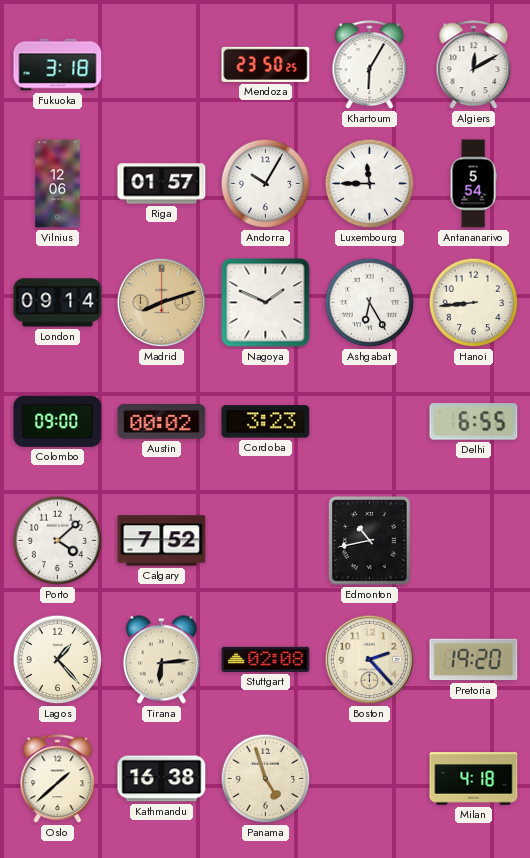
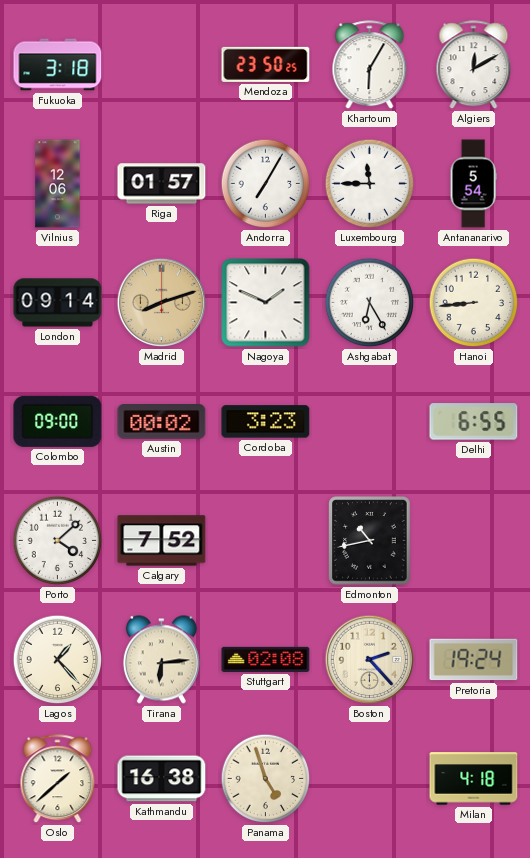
Andorra: 10:05 -> 7:05 (266, 184)
Pretoria: 19:20 -> 19:24 (474, 660)
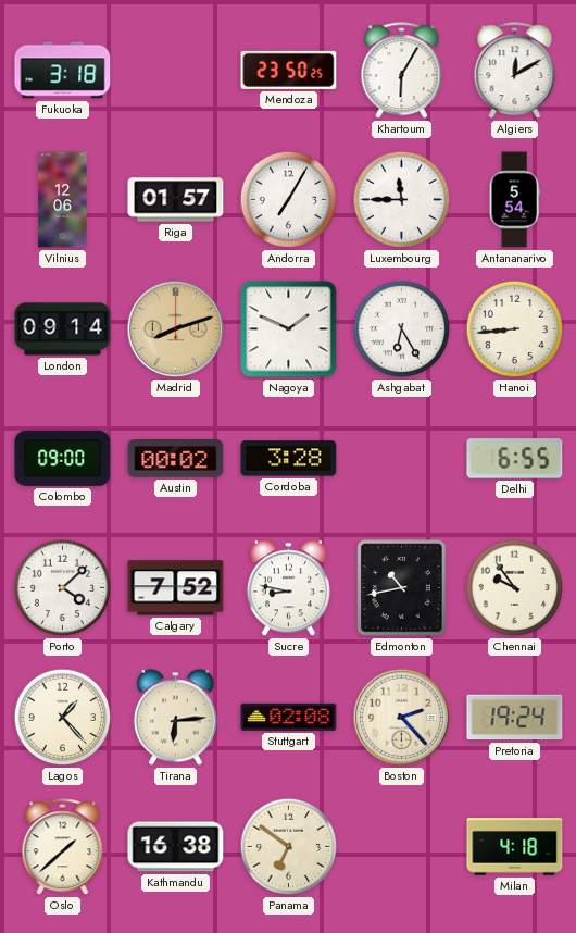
Cordoba: 3:23 -> 3:28 (289, 459)
Sucre: none -> 8:47 (288, 588)
Chennai: none -> 9:54 (515, 588)
Panama: 4:57 -> 6:51 (289, 847)
